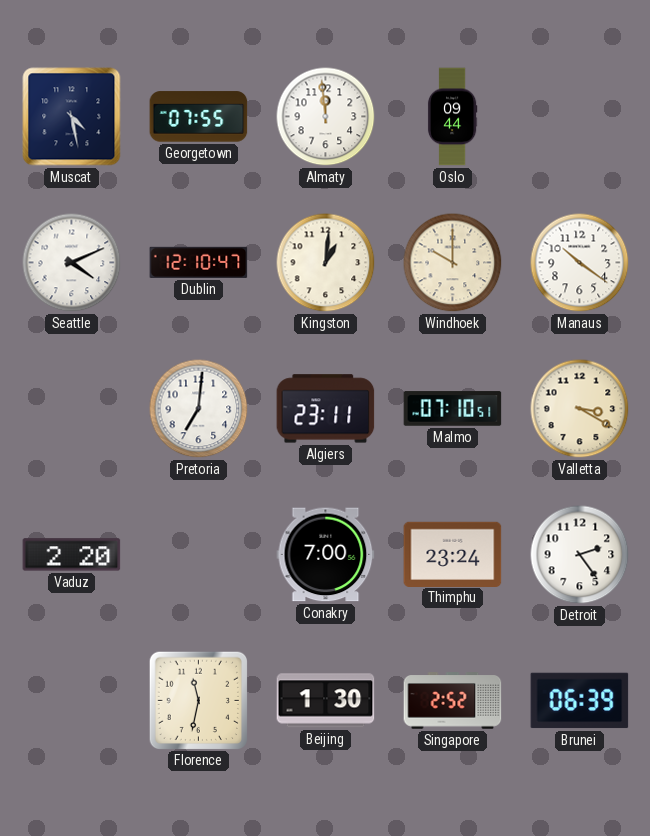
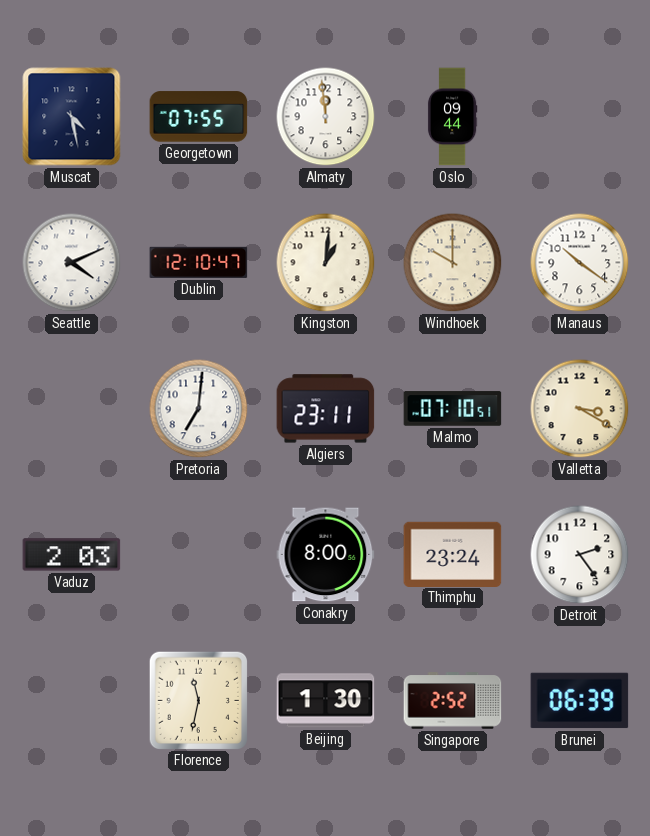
Vaduz: 2:20 -> 2:03 (72, 555)
Conakry: 7:00 -> 8:00 (326, 555)
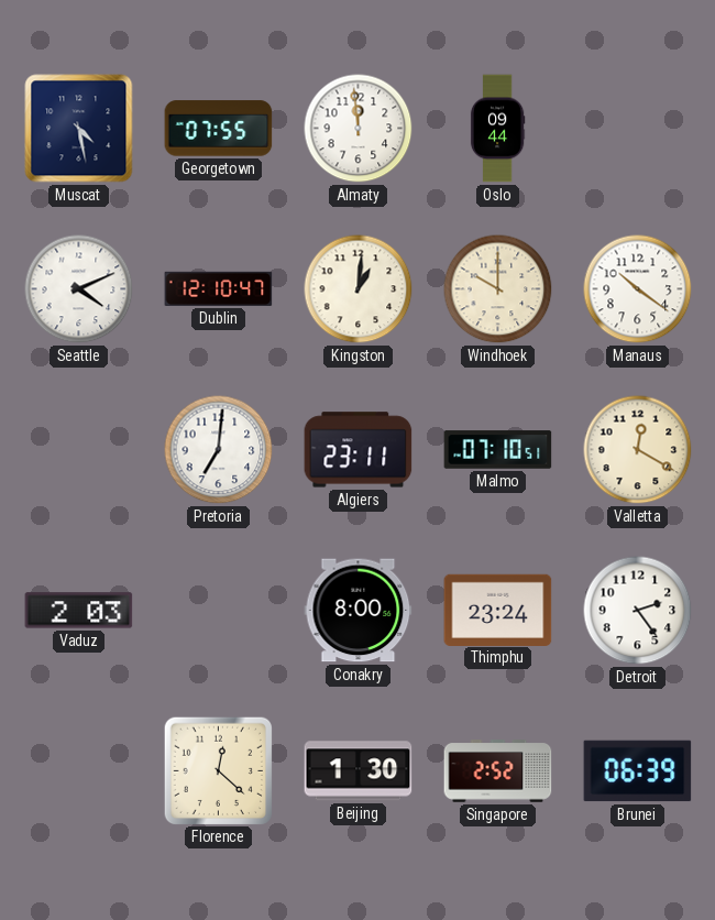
Valletta: 3:20 -> 12:20 (638, 450)
Florence: 11:32 -> 12:22 (218, 770)
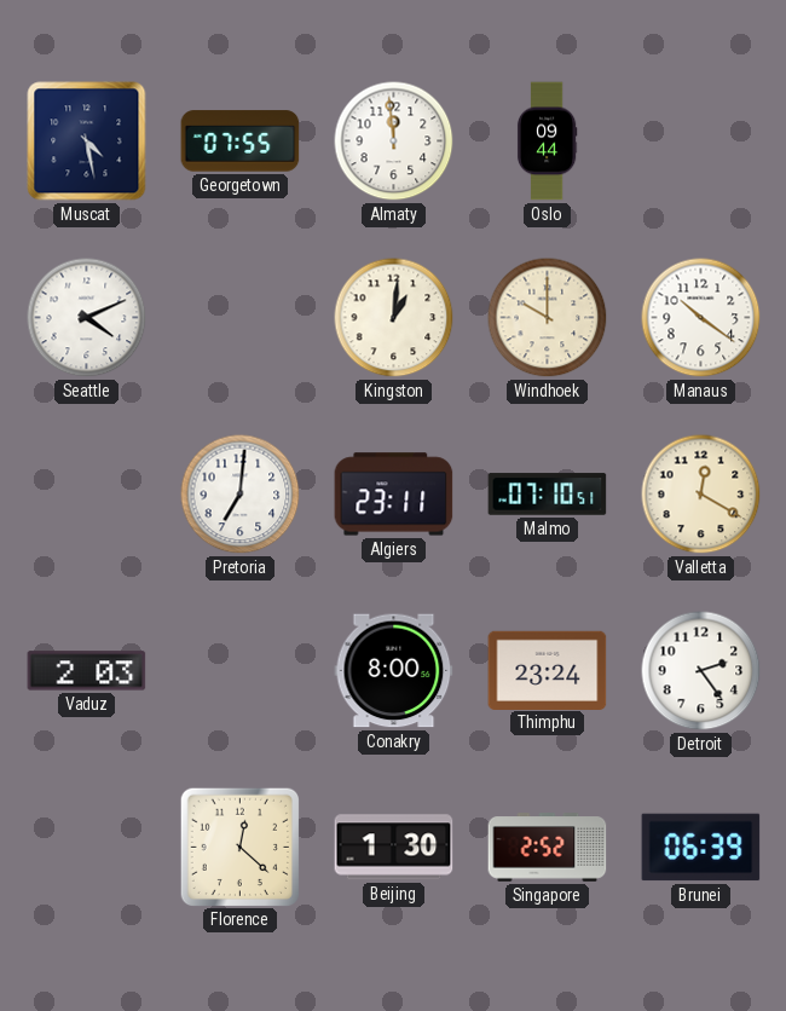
Dublin: 12:10 -> none (219, 288)
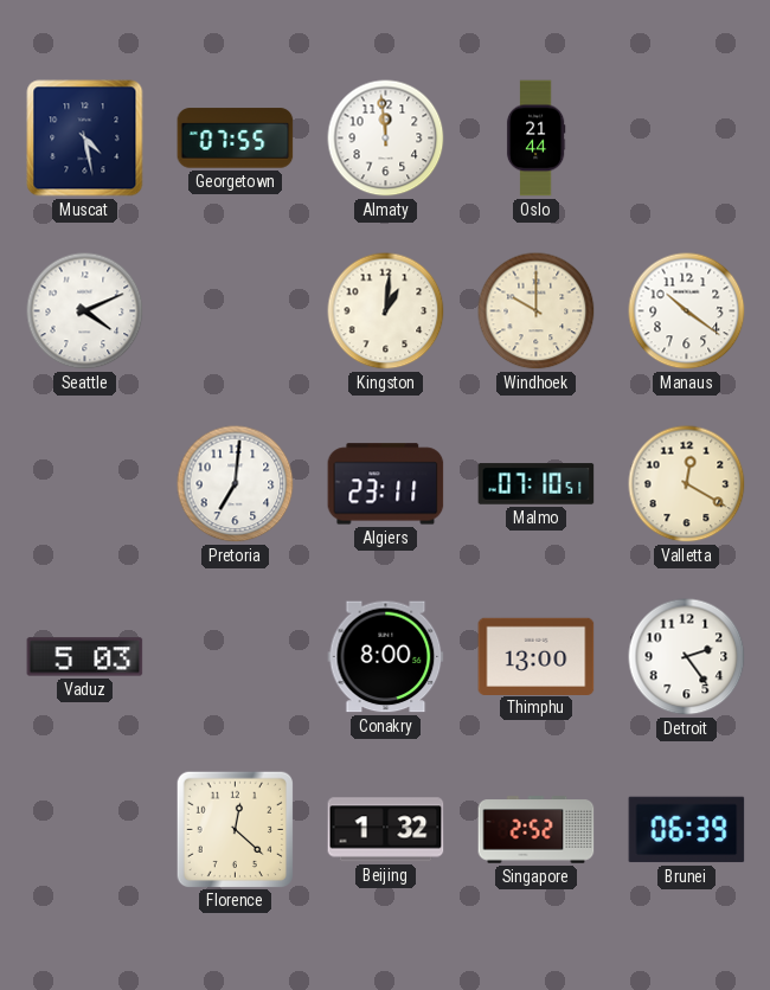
Oslo: 09:44 -> 21:44 (535, 139)
Vaduz: 2:03 -> 5:03 (85, 657)
Thimphu: 23:24 -> 13:00 (537, 656)
Beijing: 1:30 -> 1:32 (386, 830)
